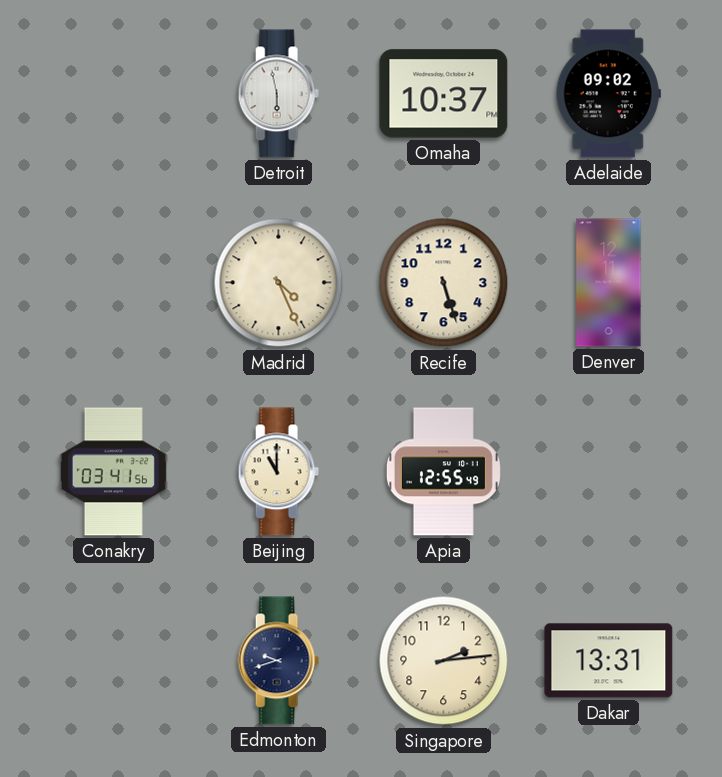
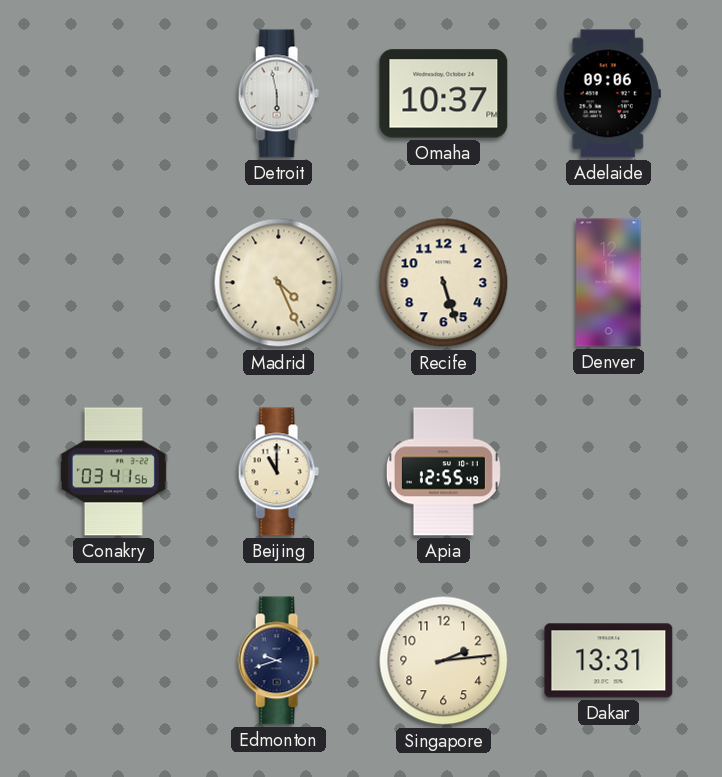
Adelaide: 09:02 -> 09:06 (608, 94)
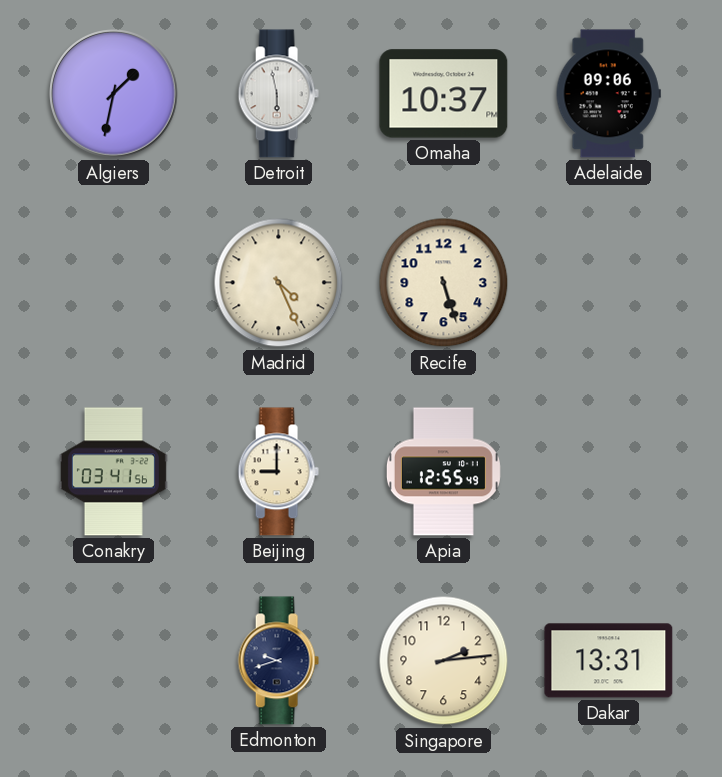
Algiers: none -> 1:32 (114, 94)
Denver: 12:11 -> none (609, 283)
Beijing: 11:00 -> 9:00 (278, 472)
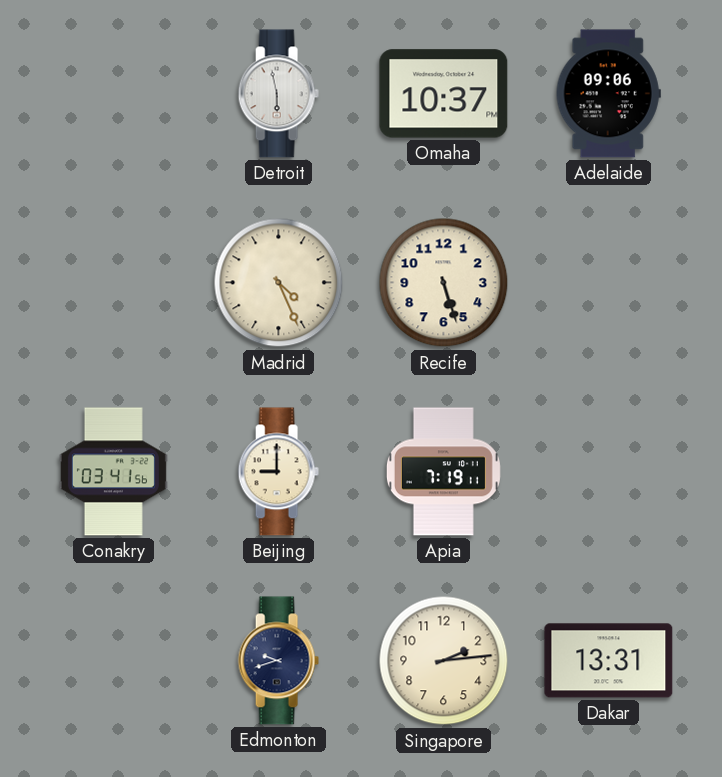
Algiers: 1:32 -> none (114, 94)
Apia: 12:55 -> 7:19 (443, 472)
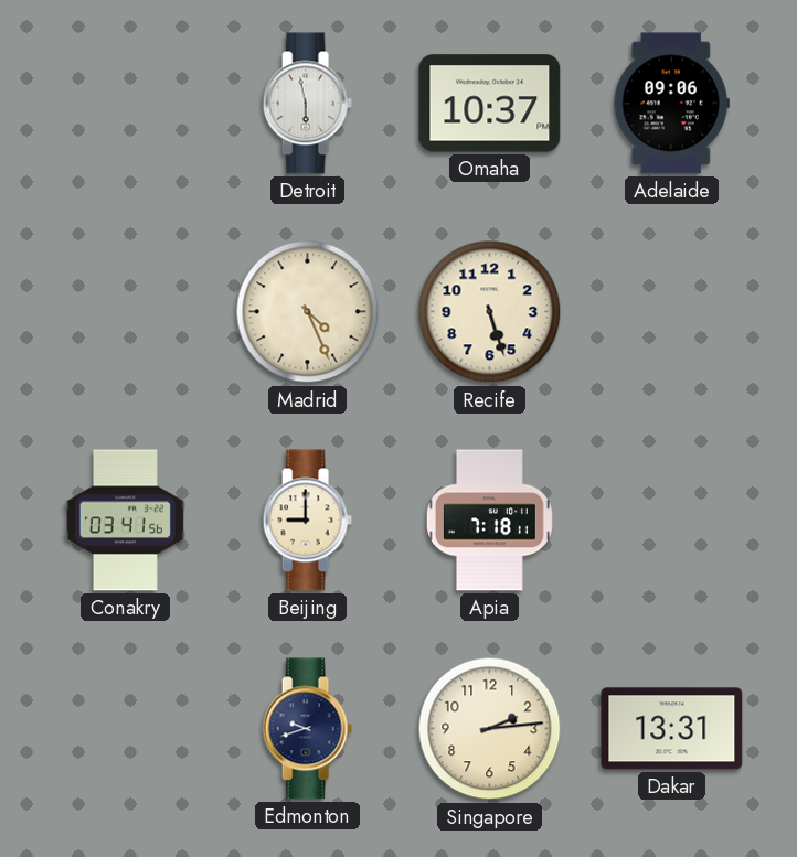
Apia: 7:19 -> 7:18 (489, 521)
